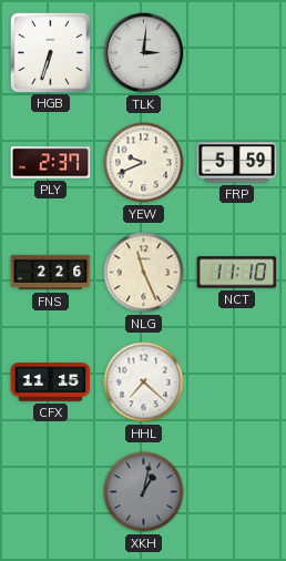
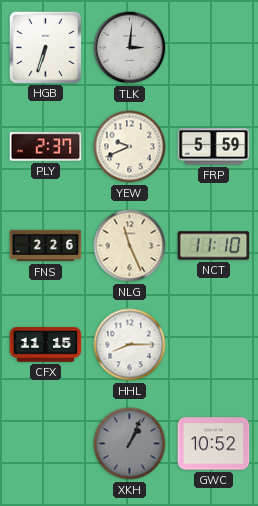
HHL: 7:22 -> 8:15 (130, 345)
XKH: 1:02 -> 1:04 (130, 444)
GWC: none -> 10:52 (214, 444)
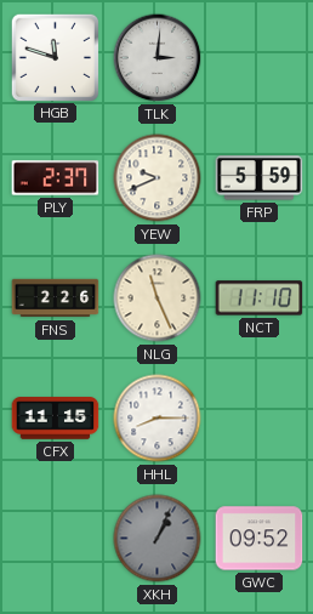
HGB: 6:33 -> 11:48 (55, 57)
GWC: 10:52 -> 09:52 (260, 539)
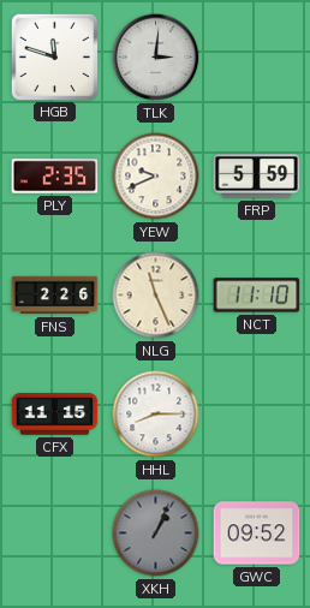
PLY: 2:37 -> 2:35 (55, 177)
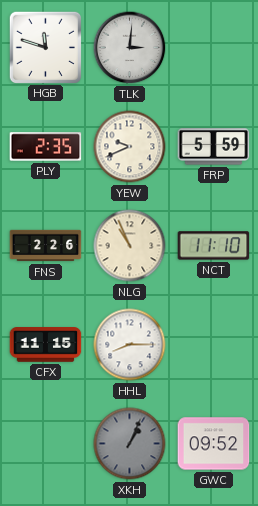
NLG: 11:26 -> 10:56 (130, 246)
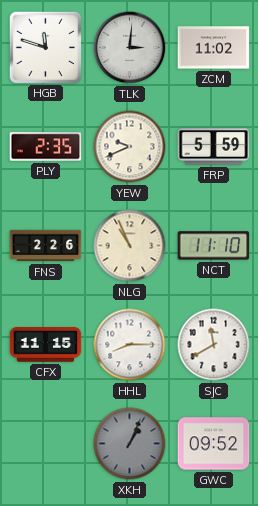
ZCM: none -> 11:02 (214, 48)
SJC: none -> 11:40 (214, 345)
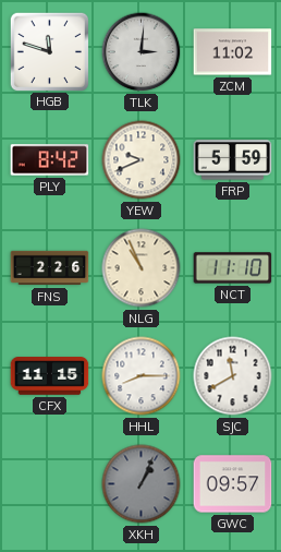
PLY: 2:35 -> 8:42 (50, 160)
GWC: 09:52 -> 09:57 (233, 484)
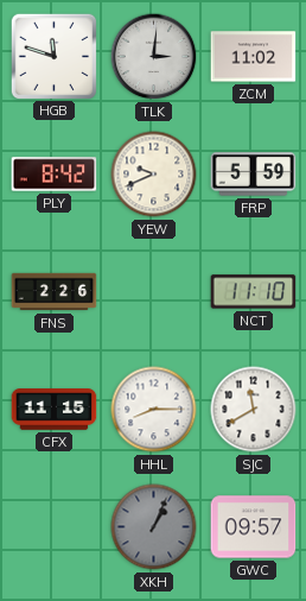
NLG: 10:56 -> none (142, 268)
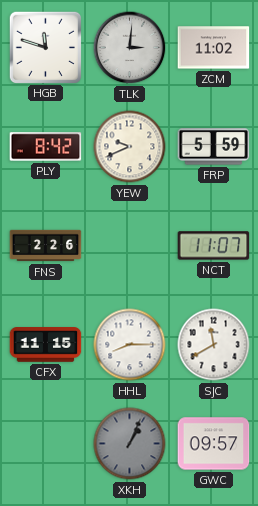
NCT: 11:10 -> 11:07 (214, 246)
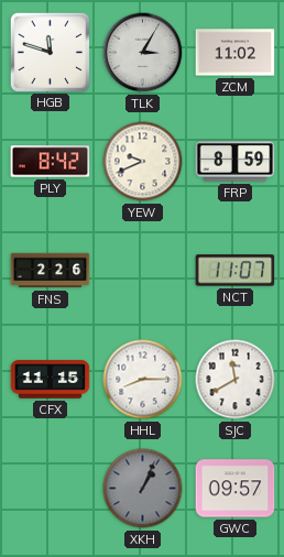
TLK: 3:01 -> 3:05 (143, 53)
FRP: 5:59 -> 8:59 (236, 162)
